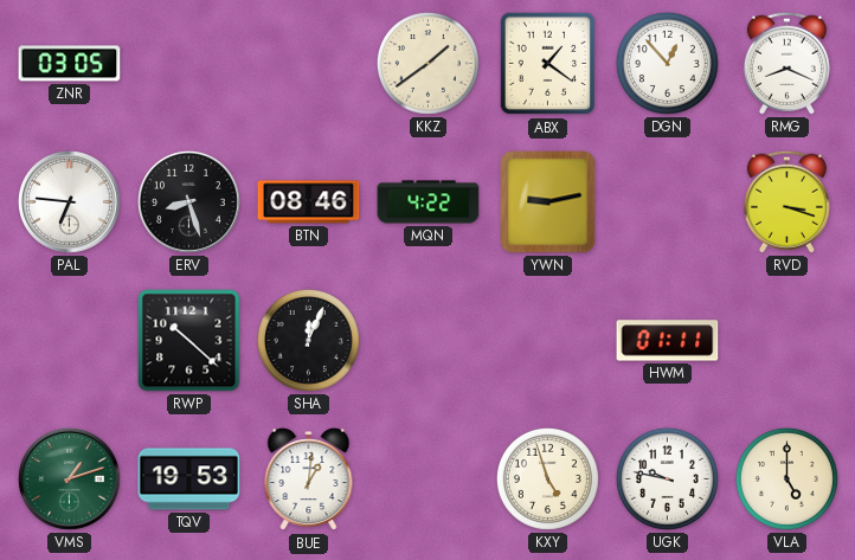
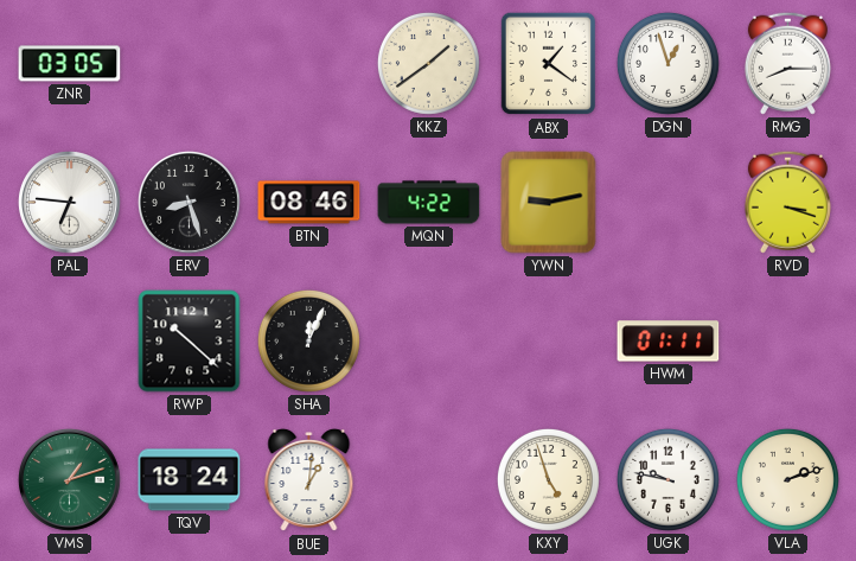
DGN: 12:53 -> 12:57 (667, 63)
RMG: 8:19 -> 8:15 (787, 63)
TQV: 19:53 -> 18:24 (190, 480)
VLA: 5:00 -> 2:12 (787, 479)
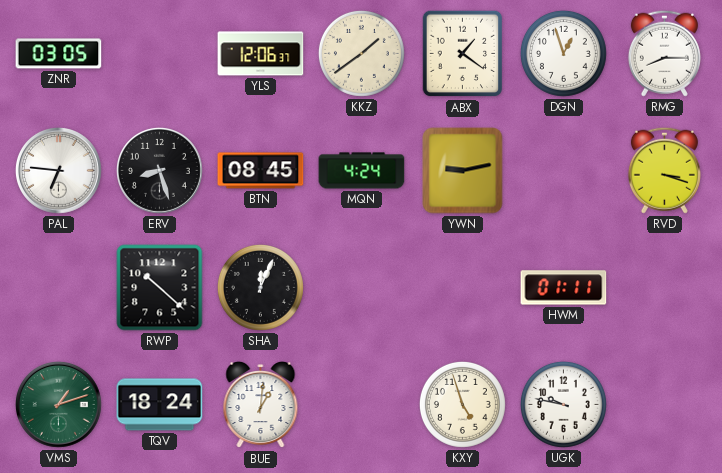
YLS: none -> 12:06 (261, 54)
BTN: 08:46 -> 08:45 (261, 171)
MQN: 4:22 -> 4:24 (362, 171)
VLA: 2:12 -> none (787, 479)
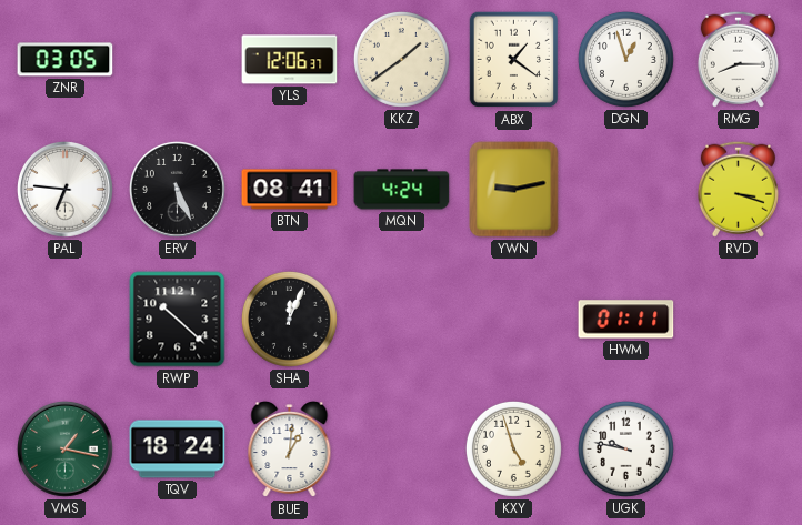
ERV: 8:27 -> 5:26 (177, 189)
BTN: 08:45 -> 08:41 (290, 190)
VMS: 1:12 -> 1:17 (64, 448)
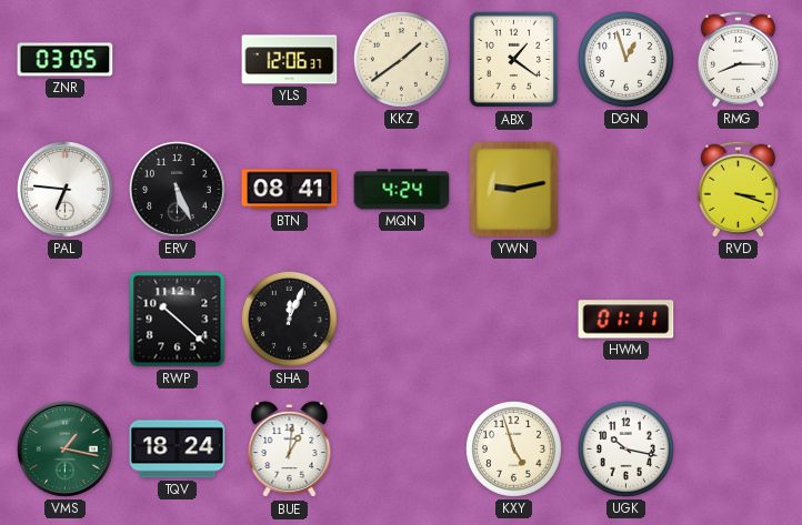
UGK: 9:47 -> 10:17 (625, 448)
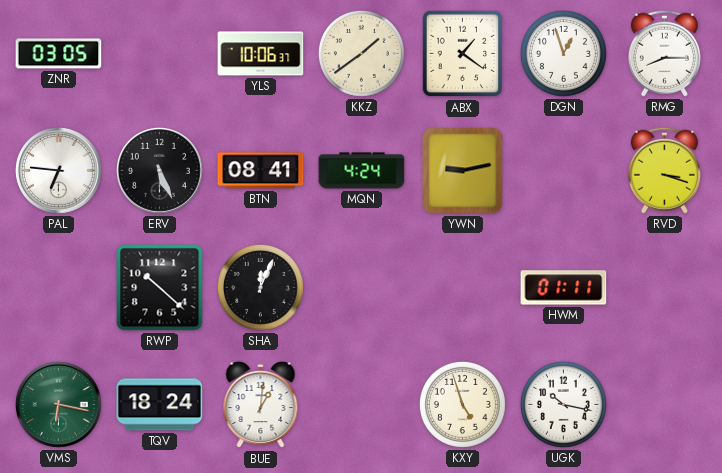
YLS: 12:06 -> 10:06 (261, 54)
VMS: 1:17 -> 6:17 (58, 404)
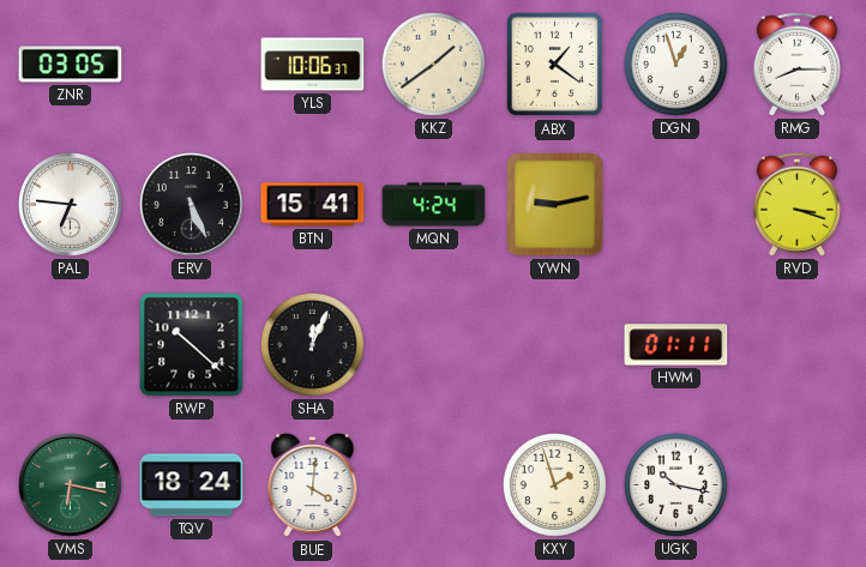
BTN: 08:41 -> 15:41 (313, 205)
BUE: 1:01 -> 4:01 (313, 485)
KXY: 4:57 -> 1:57 (554, 484)
